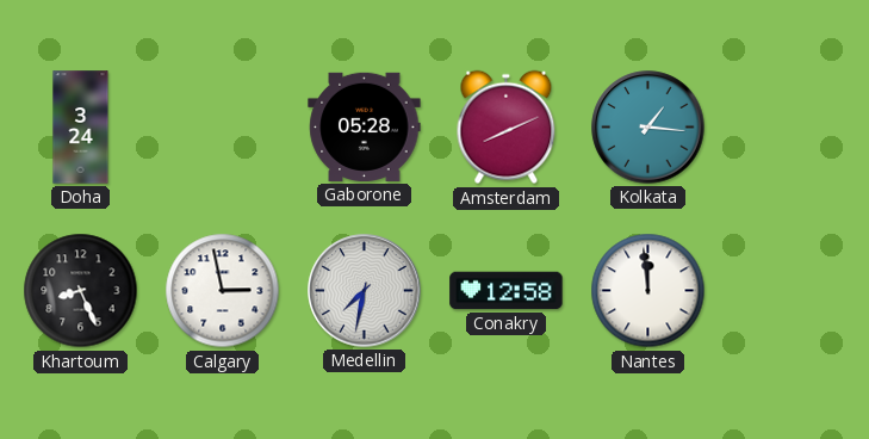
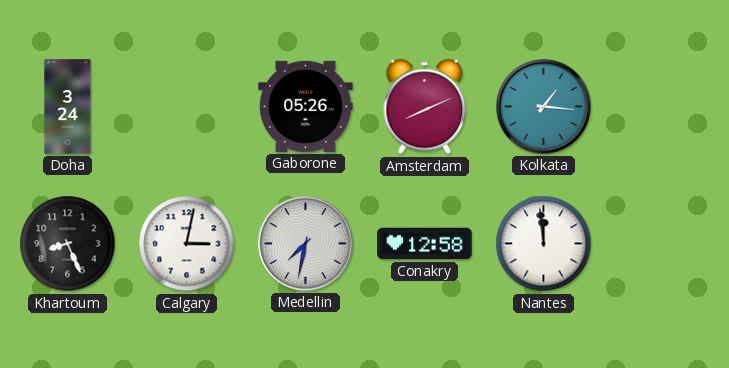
Gaborone: 05:28 -> 05:26 (306, 106)
Calgary: 2:58 -> 3:02 (187, 244)
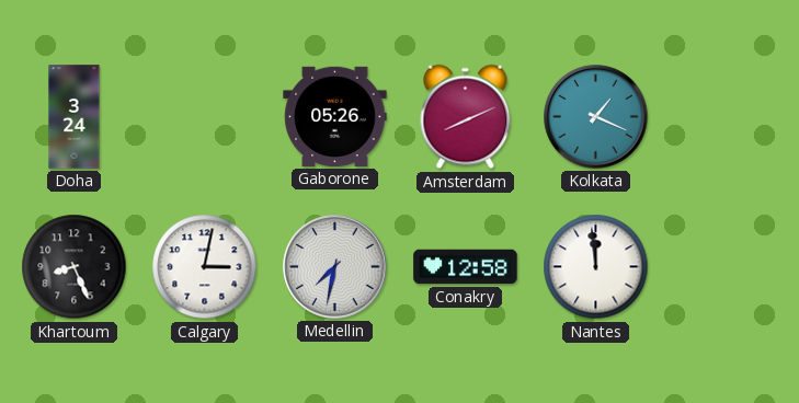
Kolkata: 1:16 -> 1:19 (596, 117)
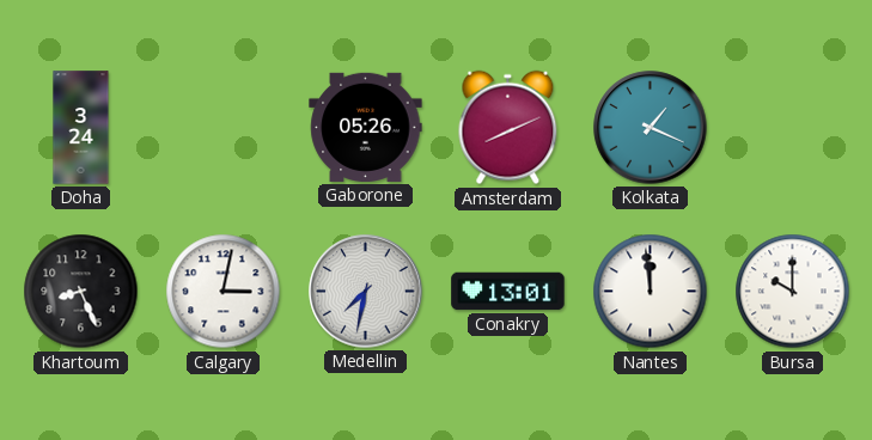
Conakry: 12:58 -> 13:01 (508, 292)
Bursa: none -> 10:00 (793, 292)
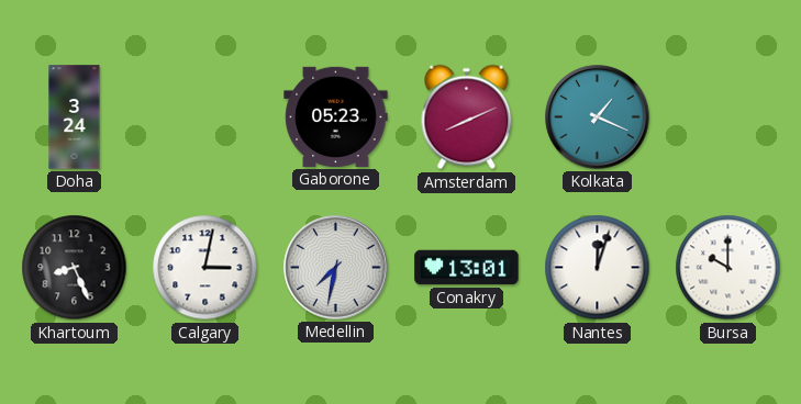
Gaborone: 05:26 -> 05:23 (336, 116)
Nantes: 11:59 -> 12:03 (598, 268)
